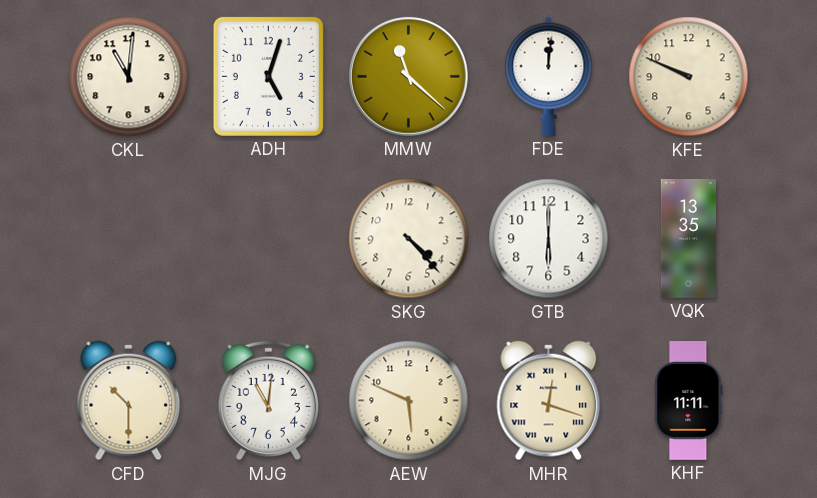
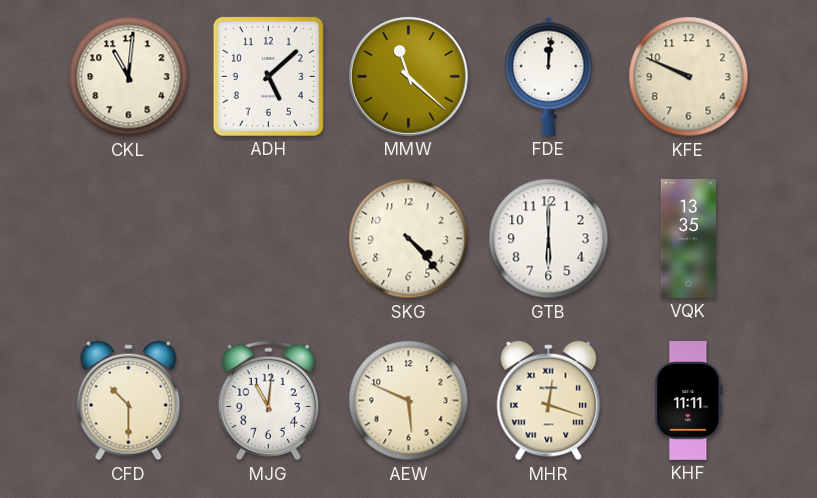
ADH: 5:03 -> 5:08 (268, 76)
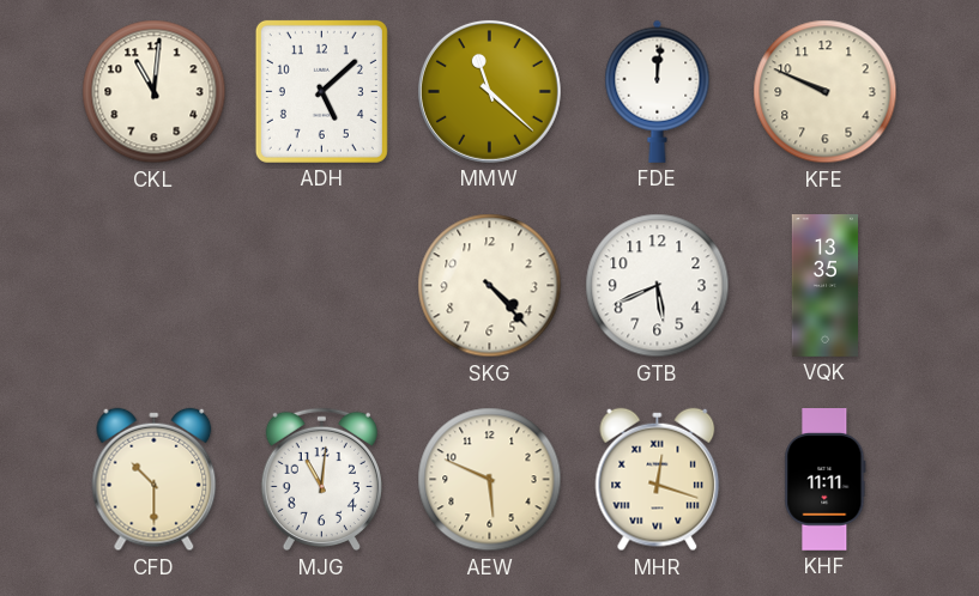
GTB: 6:00 -> 5:41 (658, 286)
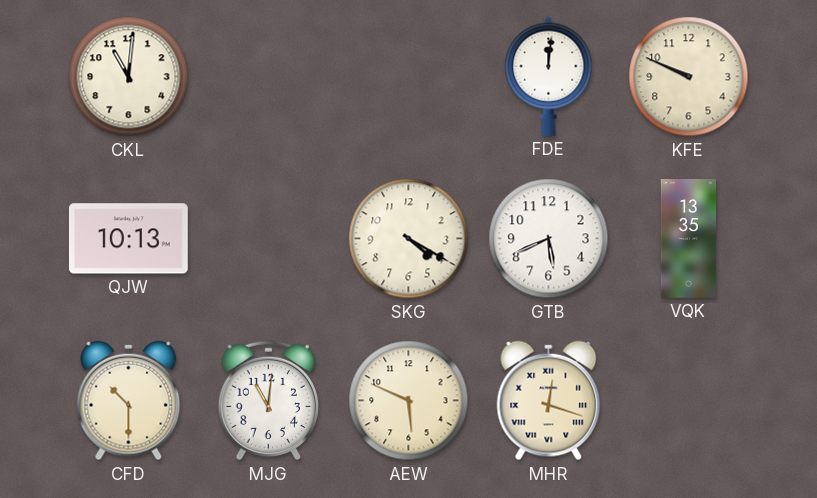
ADH: 5:08 -> none (321, 91)
MMW: 11:22 -> none (489, 91)
QJW: none -> 10:13 (128, 239)
SKG: 4:23 -> 4:20 (409, 239)
KHF: 11:11 -> none (826, 480)
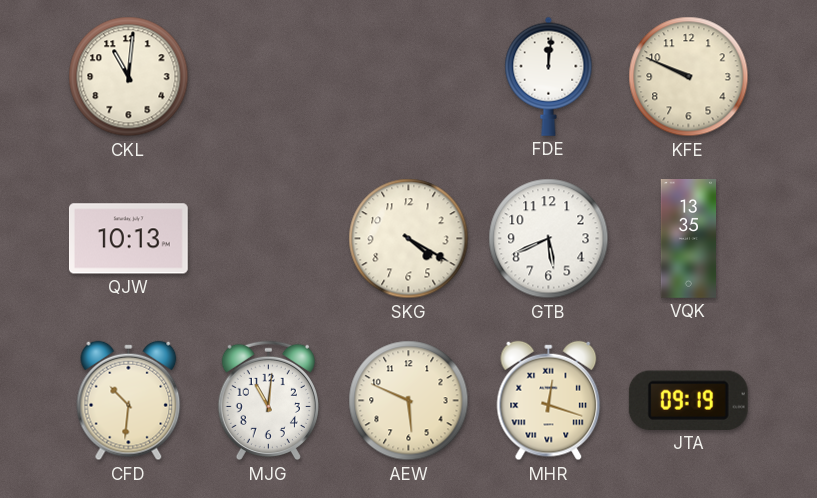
CFD: 10:30 -> 10:31 (129, 401)
JTA: none -> 09:19 (688, 400)
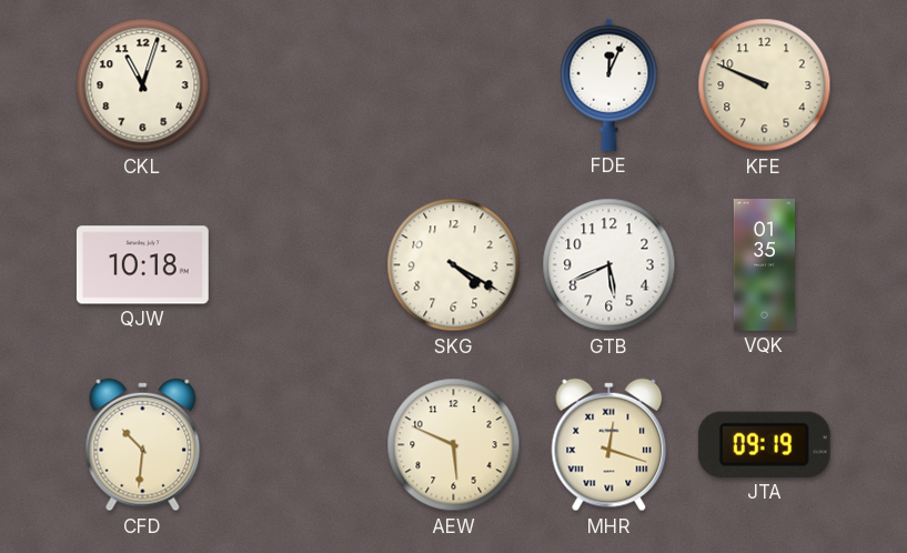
CKL: 11:01 -> 11:03 (143, 86)
FDE: 12:01 -> 12:04 (609, 84)
QJW: 10:13 -> 10:18 (142, 265)
VQK: 13:35 -> 01:35 (764, 265)
MJG: 11:01 -> none (268, 401)
